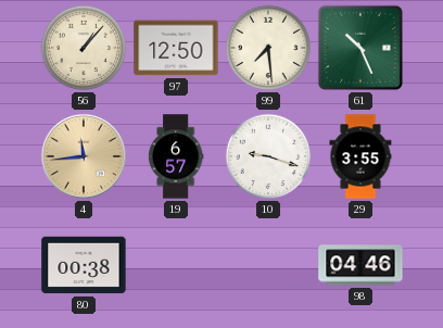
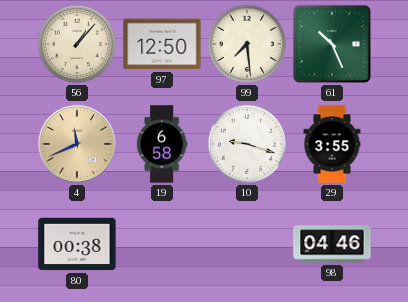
4: 11:44 -> 11:41 (77, 144)
19: 6:57 -> 6:58 (162, 144)
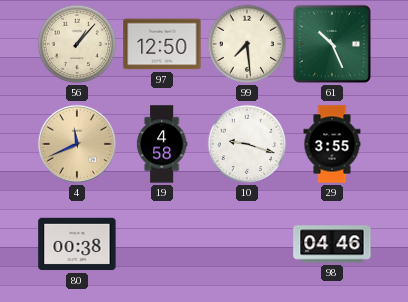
19: 6:58 -> 4:58 (162, 144)
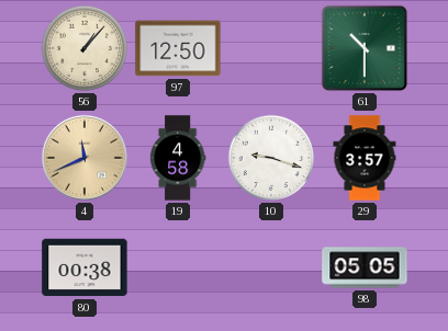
99: 7:29 -> none (247, 44)
61: 10:26 -> 10:30 (365, 48)
29: 3:55 -> 3:57 (365, 158)
98: 04:46 -> 05:05 (365, 267)
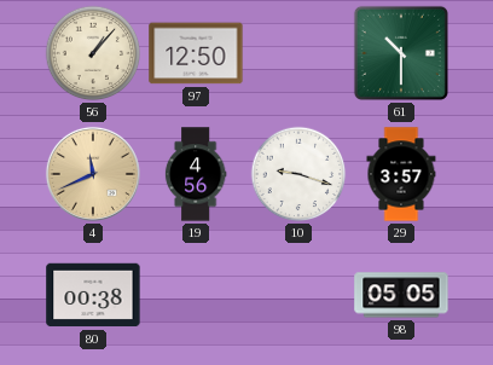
19: 4:58 -> 4:56 (196, 174)
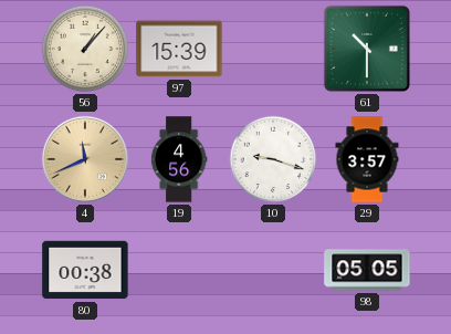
97: 12:50 -> 15:39 (179, 49)
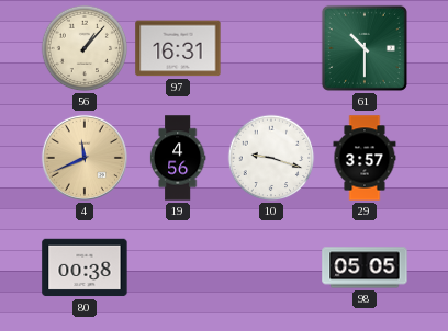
97: 15:39 -> 16:31 (178, 48)
